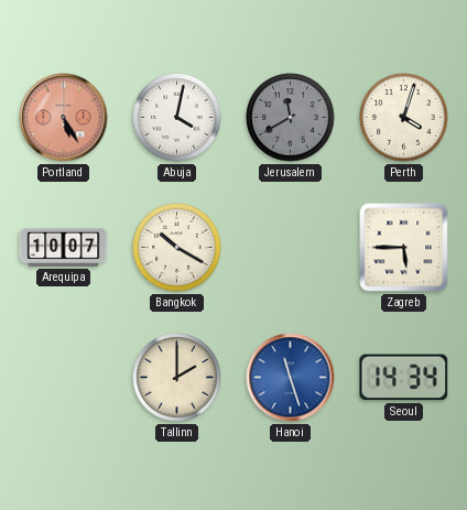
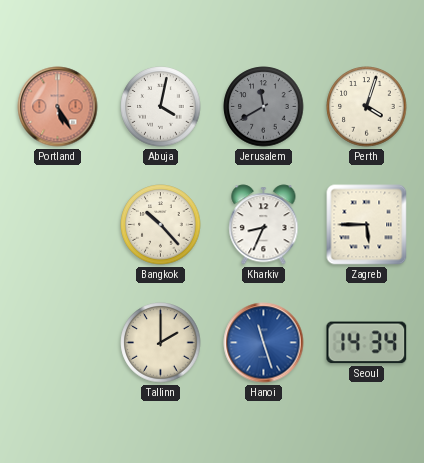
Arequipa: 10:07 -> none (64, 247)
Bangkok: 10:20 -> 10:23 (161, 225)
Kharkiv: none -> 8:34 (264, 225)
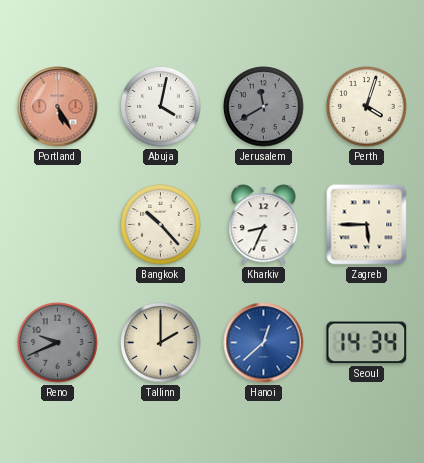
Reno: none -> 9:41 (58, 343)
Hanoi: 11:27 -> 12:38 (264, 343)
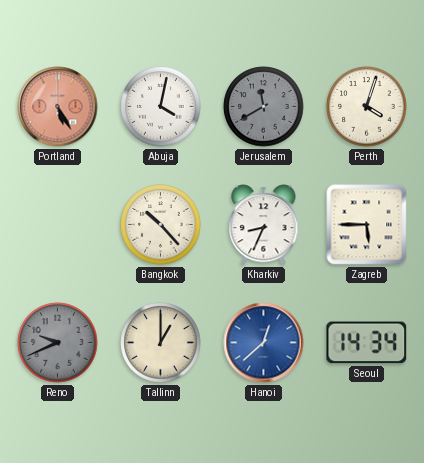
Tallinn: 2:00 -> 1:00 (161, 343)
